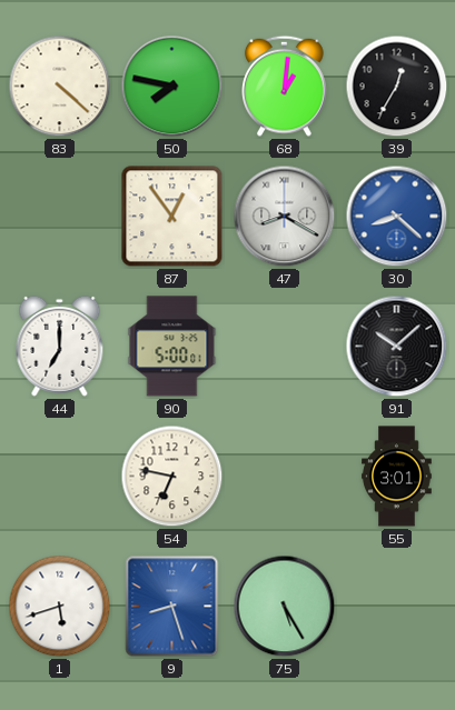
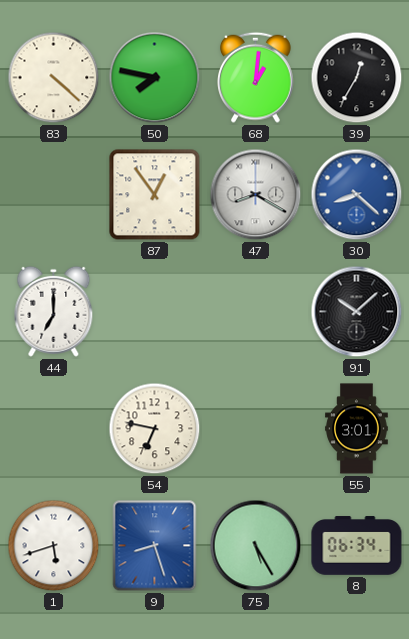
90: 5:00 -> none (172, 347)
8: none -> 06:34 (357, 546)
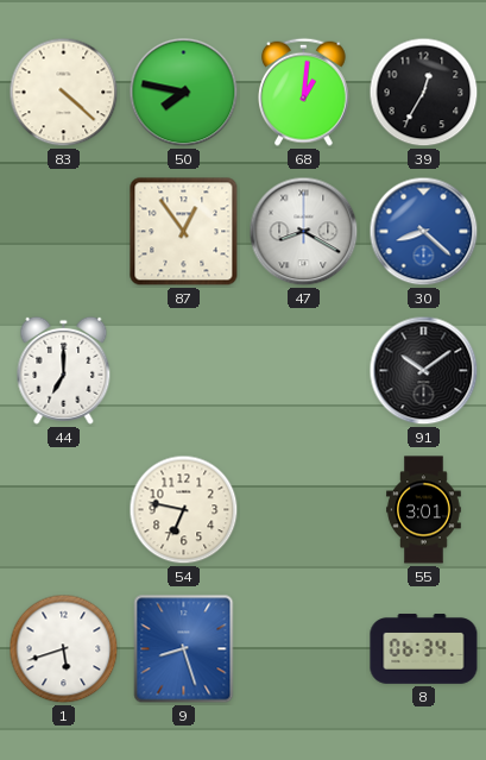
91: 10:08 -> 10:09 (424, 371)
75: 5:25 -> none (256, 546)
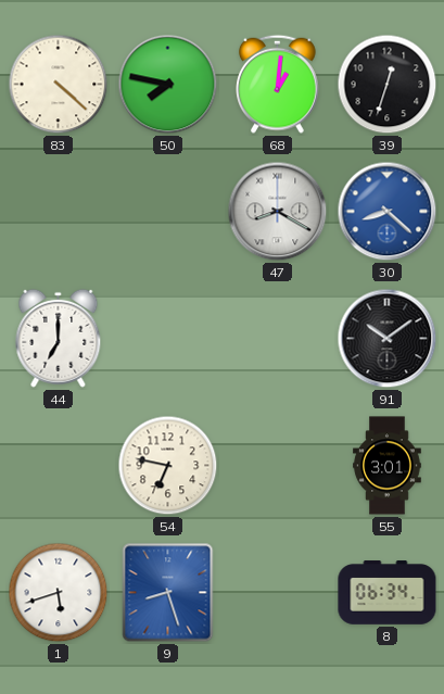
39: 12:35 -> 12:33 (388, 85)
87: 12:54 -> none (184, 232)
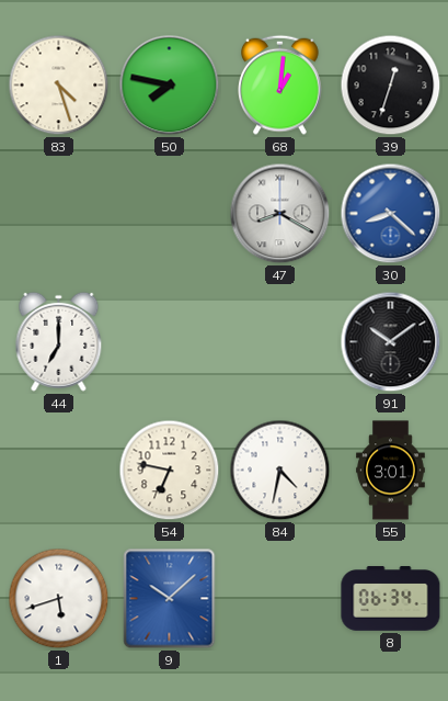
83: 4:22 -> 4:27 (59, 86)
84: none -> 4:32 (280, 471)
9: 8:27 -> 10:08 (170, 599)
